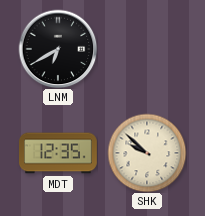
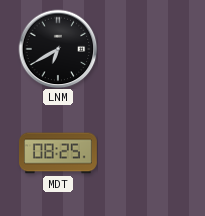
MDT: 12:35 -> 08:25 (59, 153)
SHK: 9:52 -> none (147, 153)
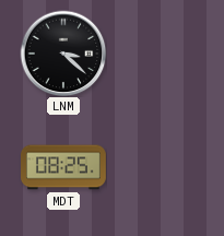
LNM: 6:40 -> 3:22 (63, 54)
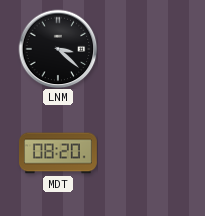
MDT: 08:25 -> 08:20 (59, 153)
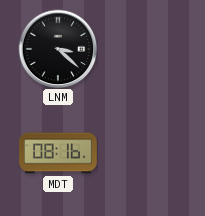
MDT: 08:20 -> 08:16 (59, 153)
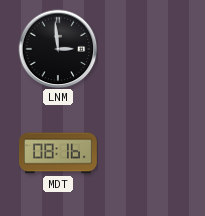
LNM: 3:22 -> 2:59 (58, 49)
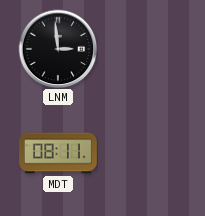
MDT: 08:16 -> 08:11 (59, 153)
